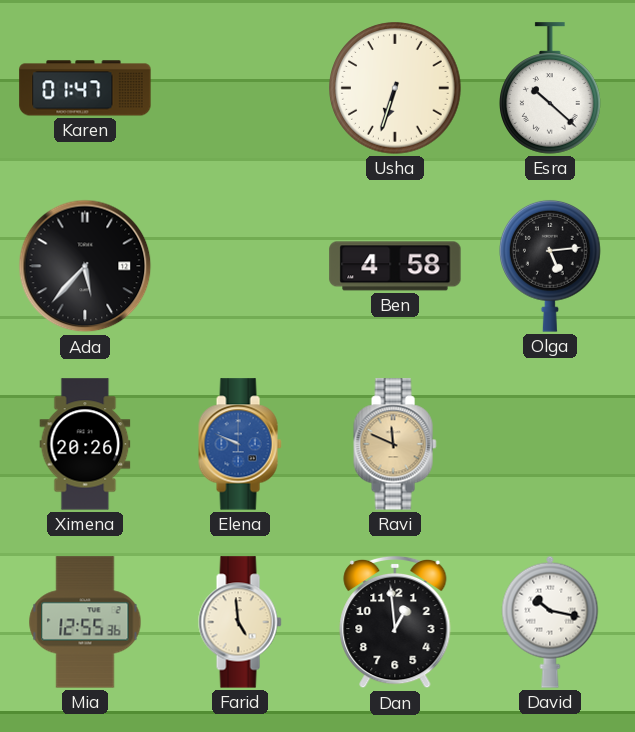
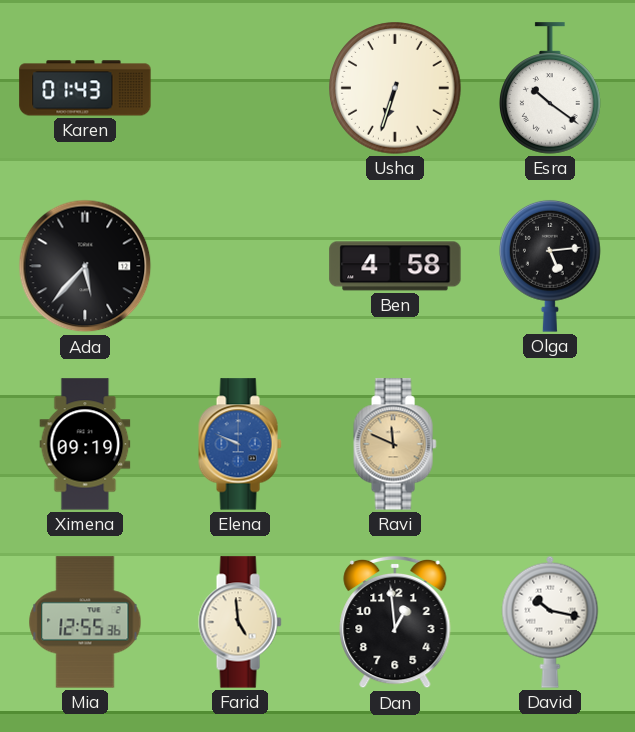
Karen: 01:47 -> 01:43 (85, 88)
Esra: 10:22 -> 10:21 (551, 88)
Ximena: 20:26 -> 09:19 (85, 444)
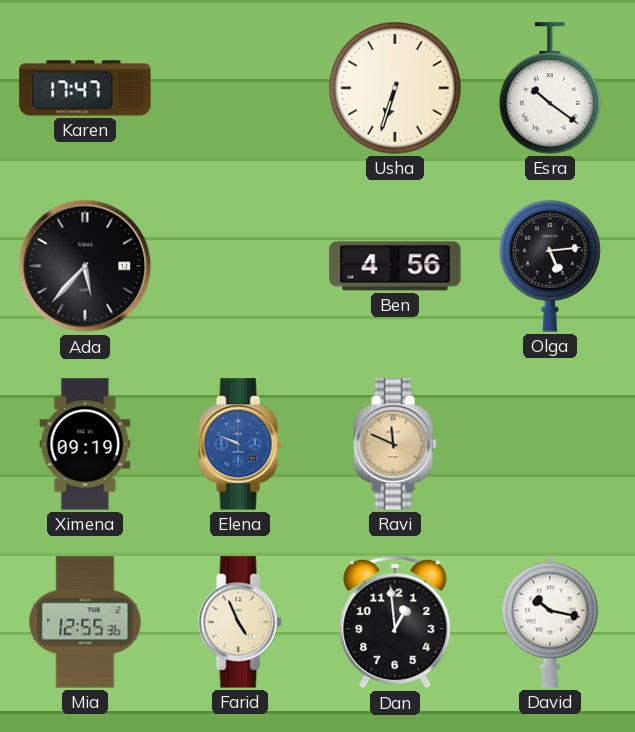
Karen: 01:43 -> 17:47 (85, 88)
Ben: 4:58 -> 4:56 (395, 266)
Farid: 4:59 -> 4:56 (240, 622)
